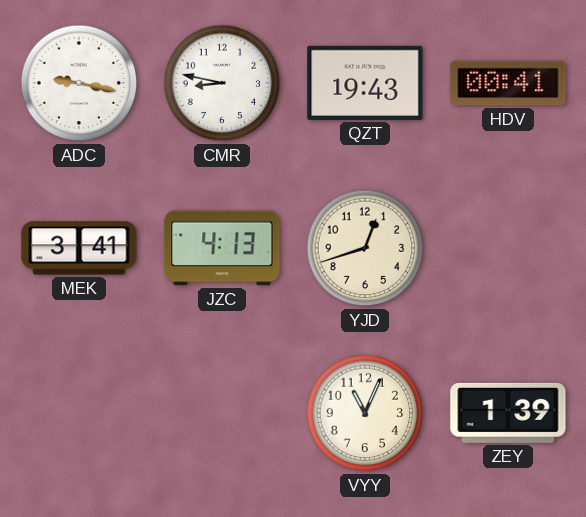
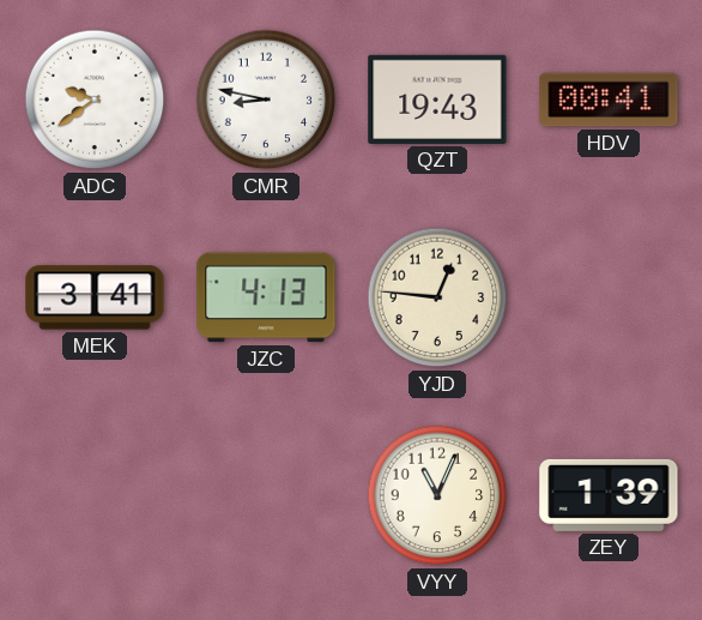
ADC: 9:17 -> 9:39 (95, 100)
YJD: 12:42 -> 12:46 (437, 297)
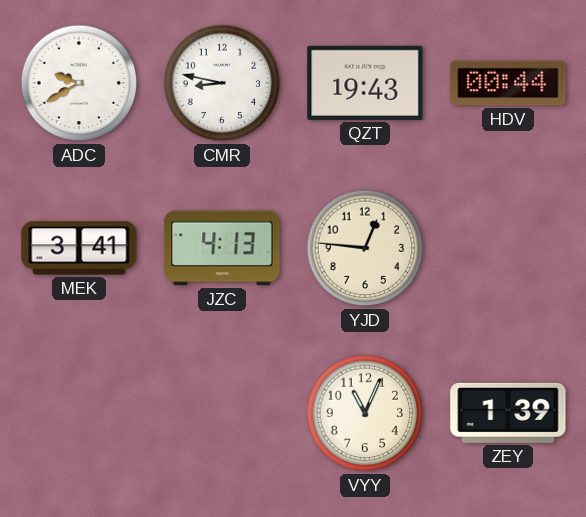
ADC: 9:39 -> 9:40 (79, 83)
HDV: 00:41 -> 00:44 (508, 83)
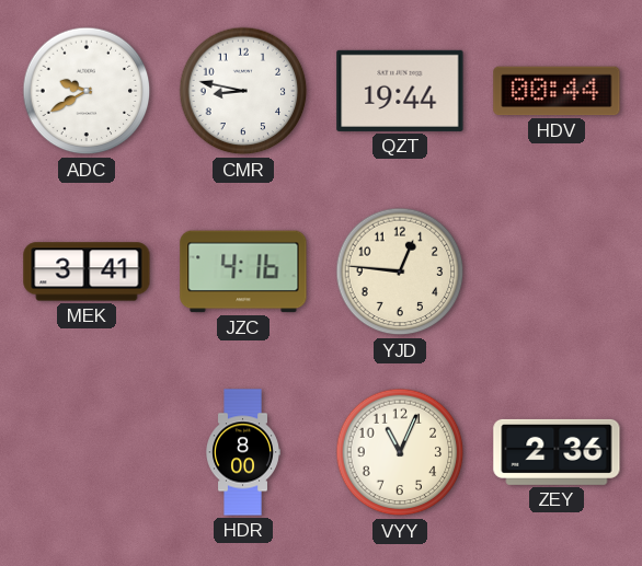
QZT: 19:43 -> 19:44 (400, 91)
JZC: 4:13 -> 4:16 (243, 272)
HDR: none -> 8:00 (243, 452)
ZEY: 1:39 -> 2:36 (557, 452)
